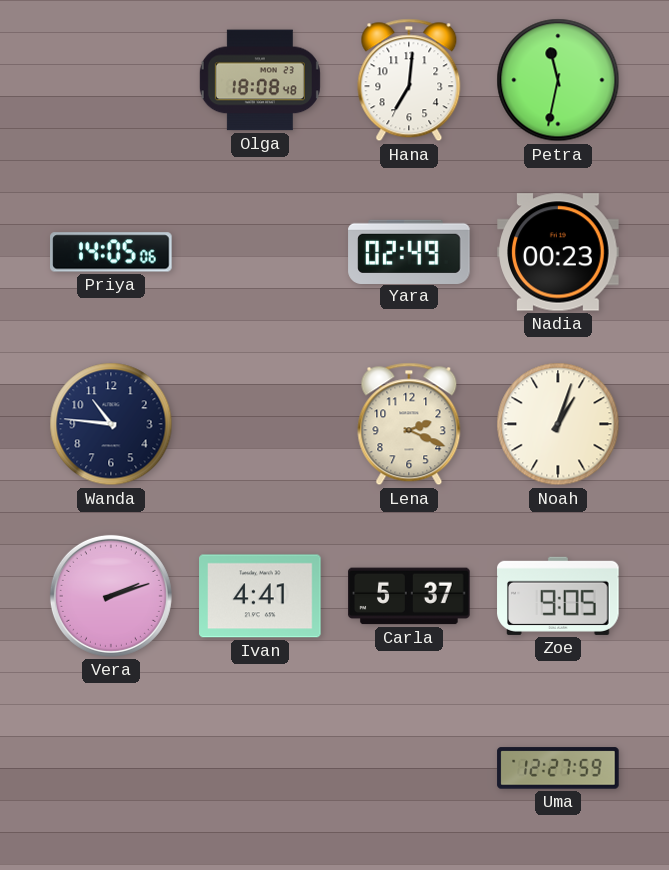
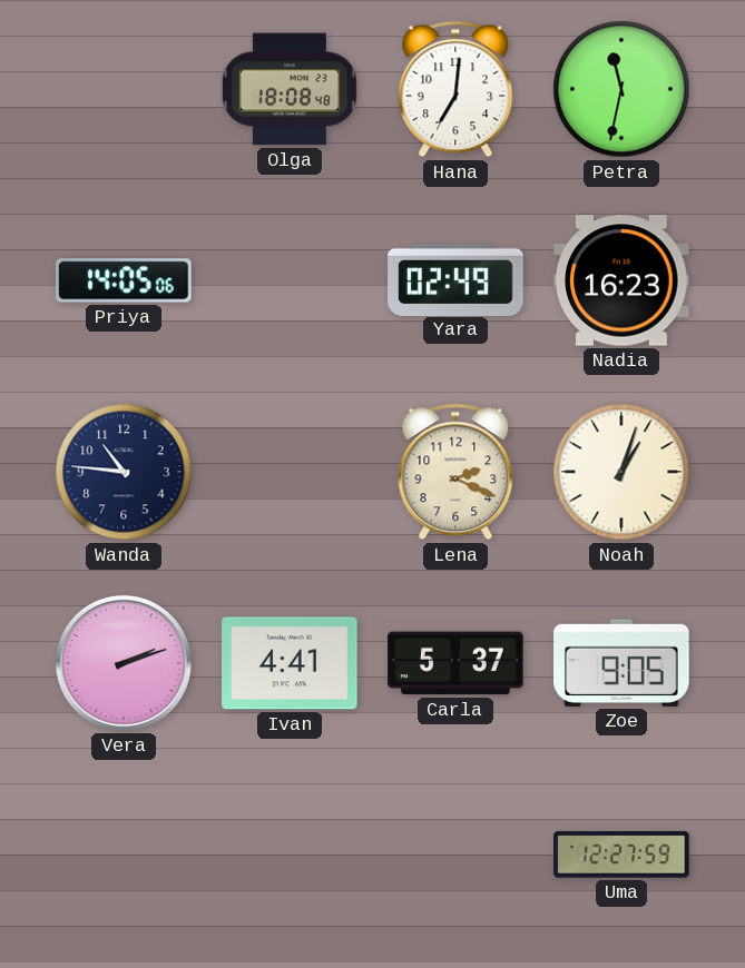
Nadia: 00:23 -> 16:23 (621, 280)
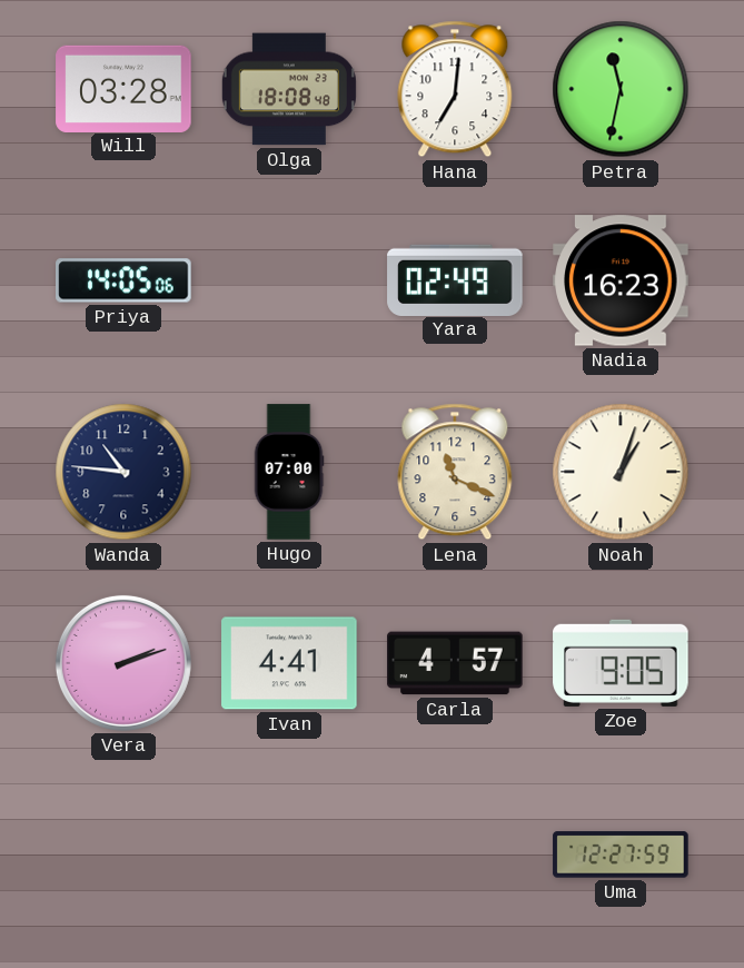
Will: none -> 03:28 (123, 88)
Hugo: none -> 07:00 (289, 472)
Lena: 2:19 -> 11:19 (455, 472)
Carla: 5:37 -> 4:57 (455, 663)
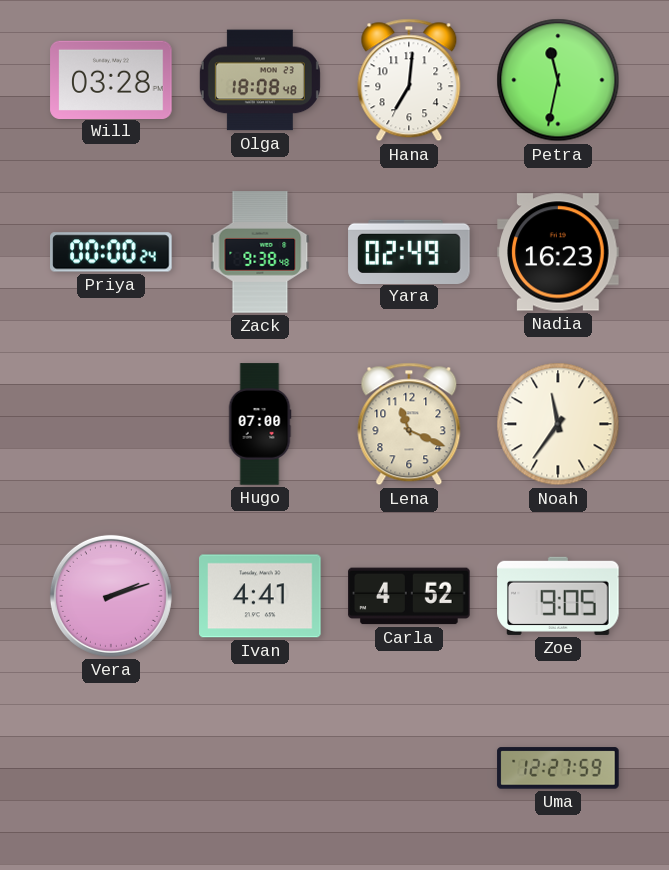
Priya: 14:05 -> 00:00 (111, 252)
Zack: none -> 9:38 (260, 252)
Wanda: 10:46 -> none (123, 472)
Noah: 1:03 -> 11:36 (558, 424)
Carla: 4:57 -> 4:52 (409, 596)
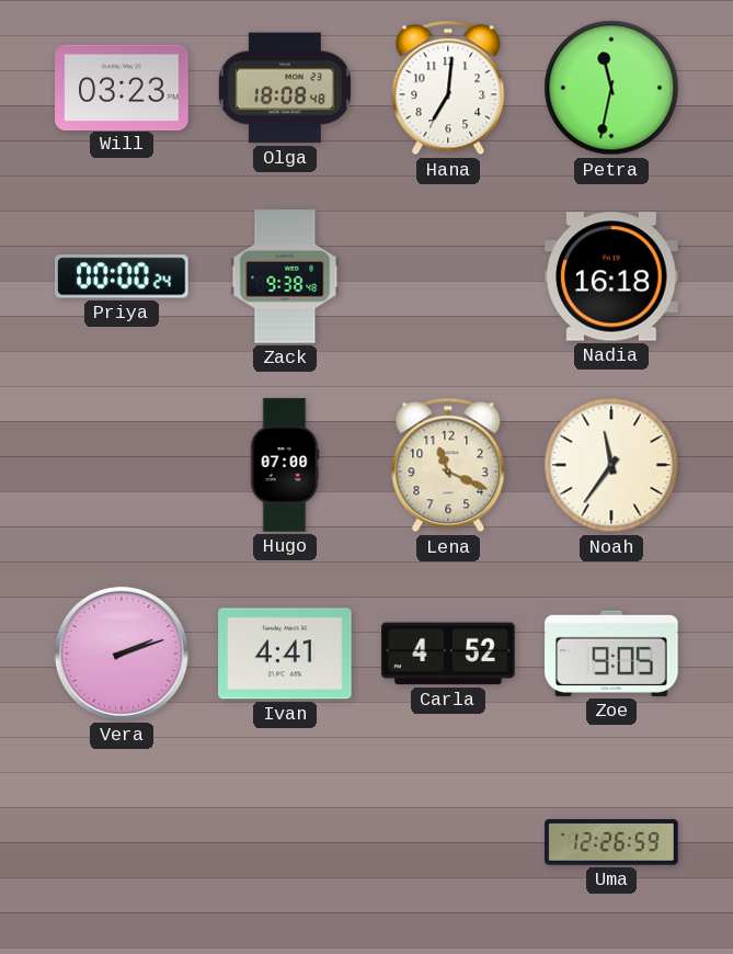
Will: 03:28 -> 03:23 (122, 87)
Yara: 02:49 -> none (409, 251)
Nadia: 16:23 -> 16:18 (611, 276)
Uma: 12:27 -> 12:26 (611, 842)
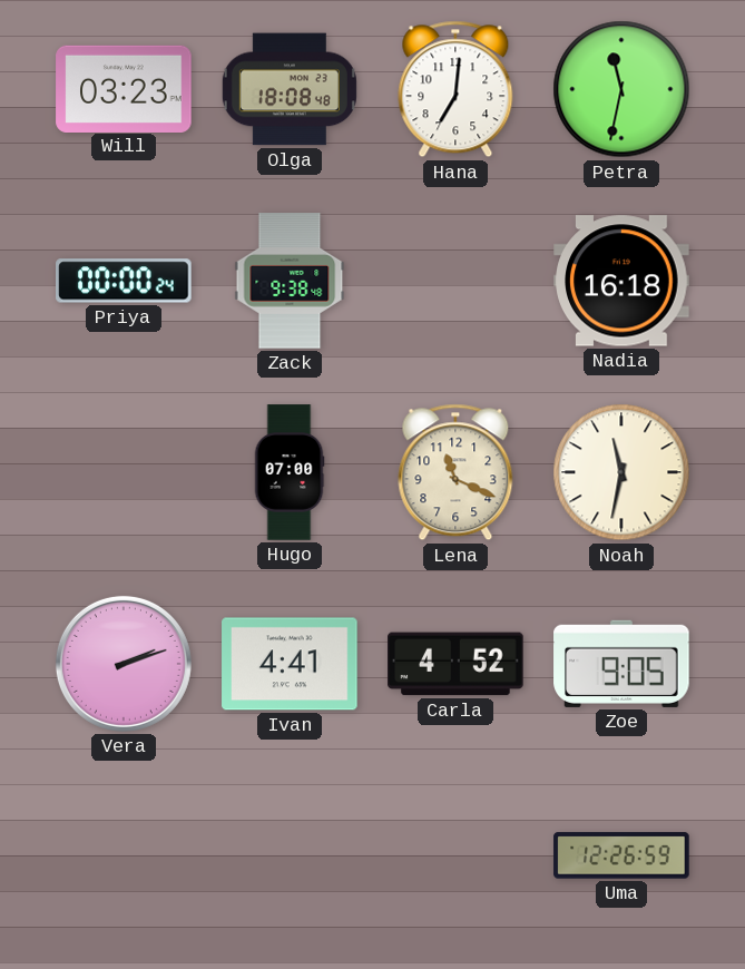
Noah: 11:36 -> 11:32 (621, 472)
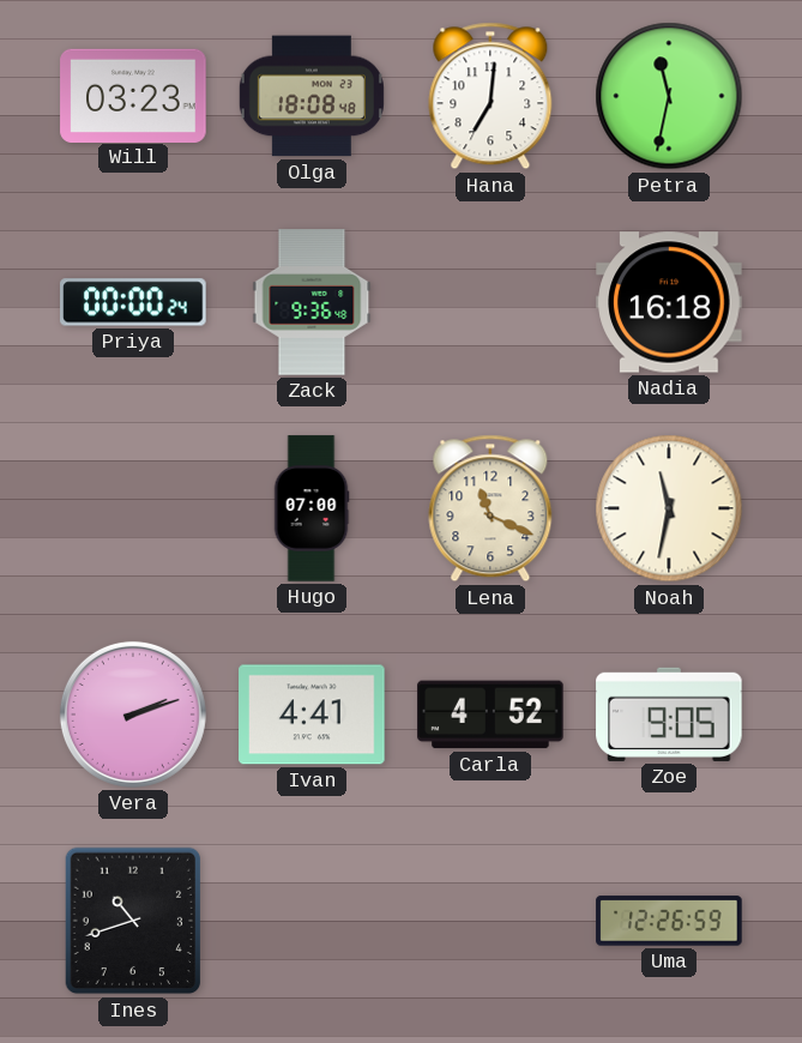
Zack: 9:38 -> 9:36 (312, 302)
Ines: none -> 10:42 (132, 921)
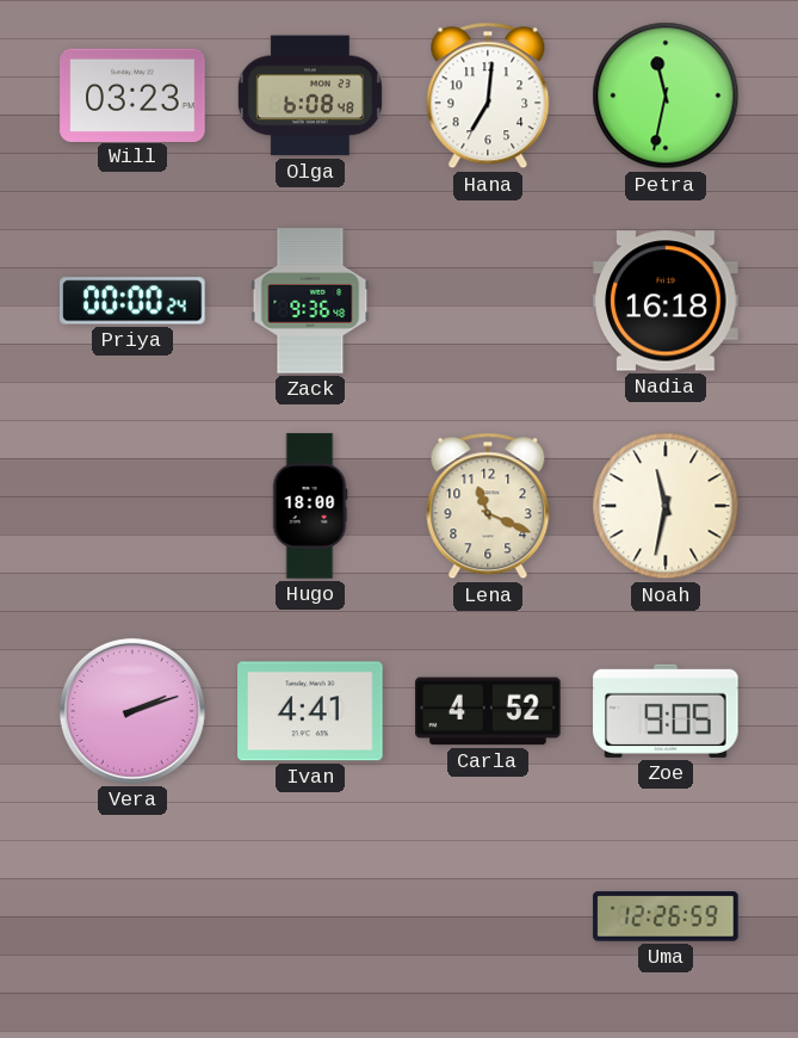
Olga: 18:08 -> 6:08 (310, 95)
Hugo: 07:00 -> 18:00 (310, 506)
Ines: 10:42 -> none (132, 921)
